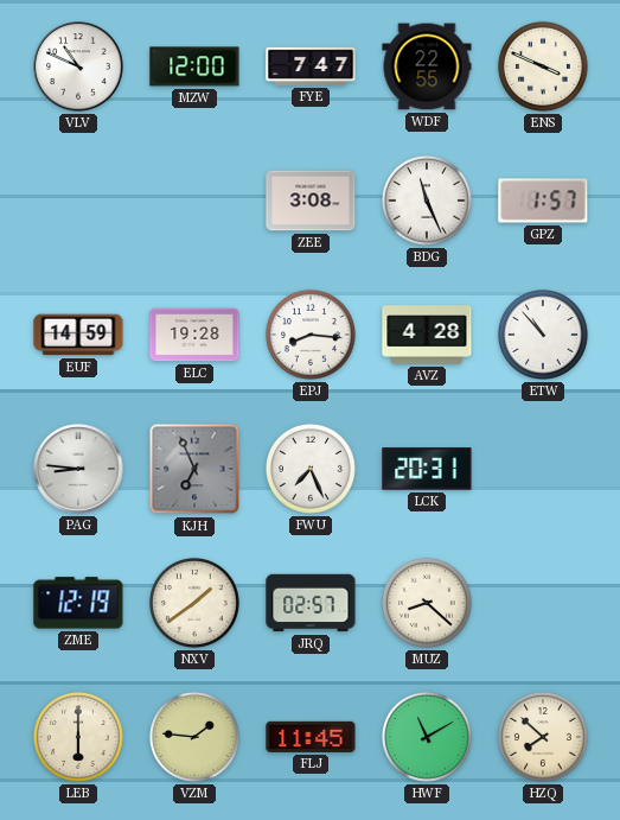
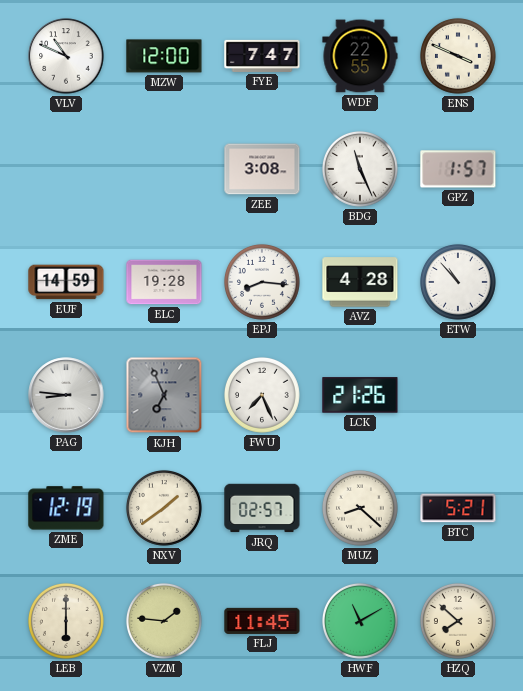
LCK: 20:31 -> 21:26 (360, 395)
BTC: none -> 5:21 (458, 508)
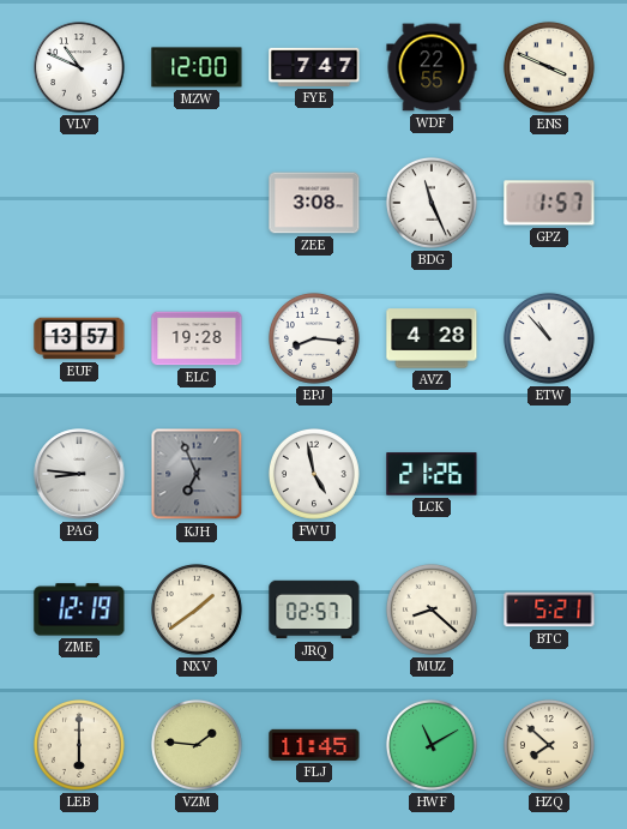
EUF: 14:59 -> 13:57 (79, 338)
FWU: 7:26 -> 4:58 (314, 474)
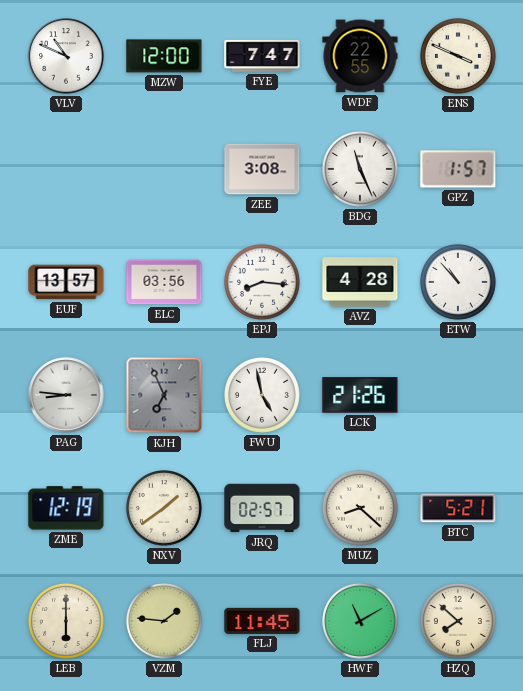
ELC: 19:28 -> 03:56 (164, 282)
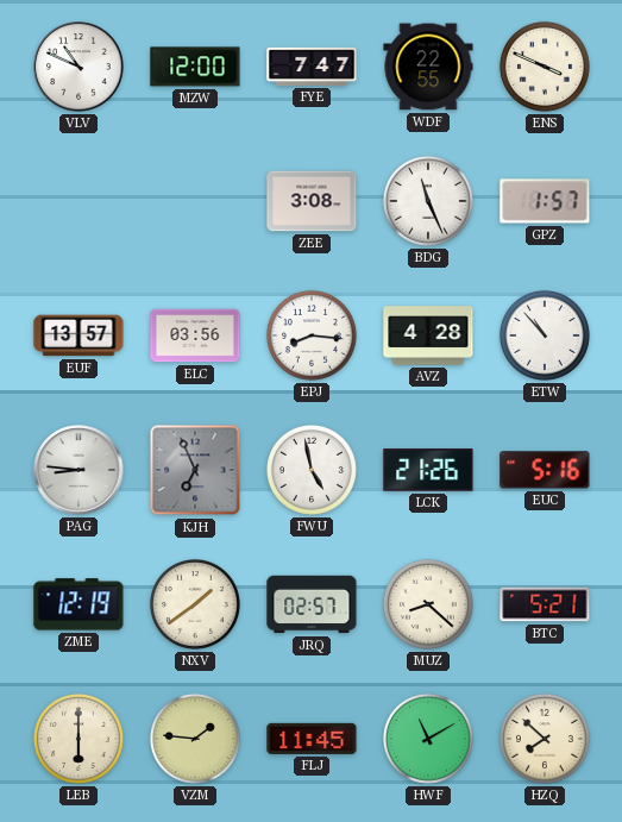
EUC: none -> 5:16 (545, 470)
